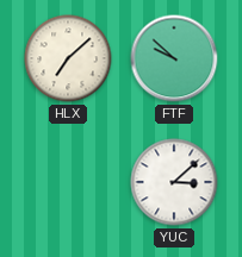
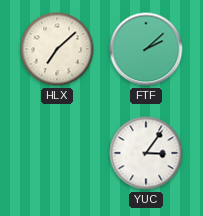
FTF: 9:52 -> 2:08 (146, 49)
YUC: 3:08 -> 3:06 (146, 153)
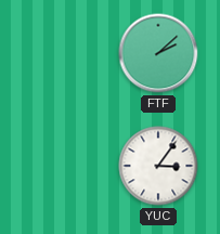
HLX: 7:08 -> none (57, 49)
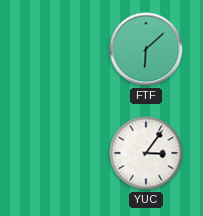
FTF: 2:08 -> 6:08 (146, 49)
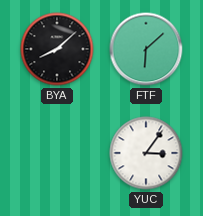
BYA: none -> 8:08 (57, 49)
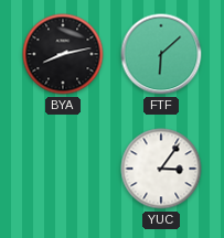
BYA: 8:08 -> 8:13 (63, 54)
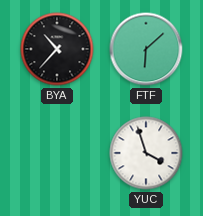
BYA: 8:13 -> 10:37 (57, 49)
YUC: 3:06 -> 3:57 (146, 153)
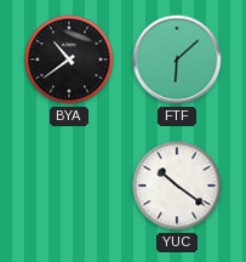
BYA: 10:37 -> 10:39 (69, 59)
YUC: 3:57 -> 10:21 (177, 186)
